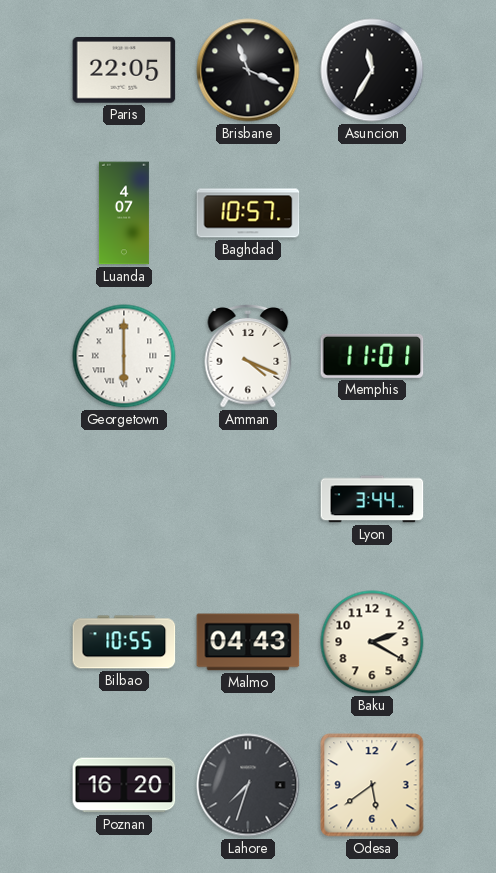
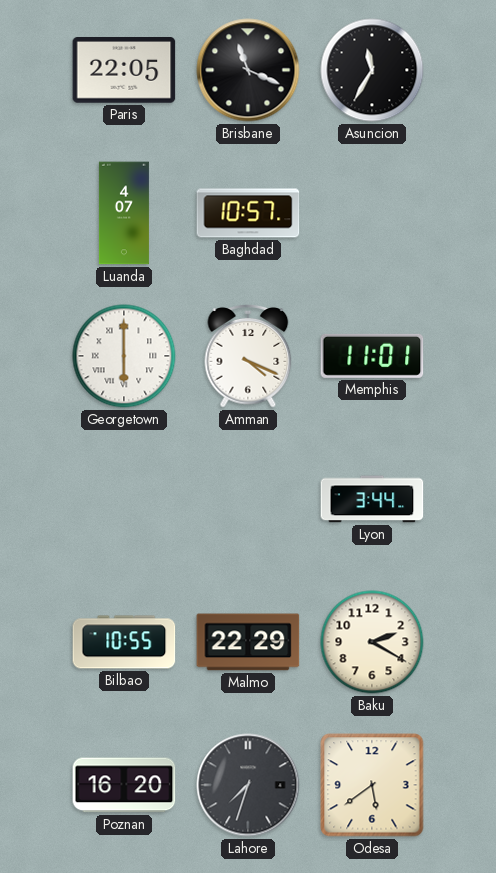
Malmo: 04:43 -> 22:29 (248, 642)
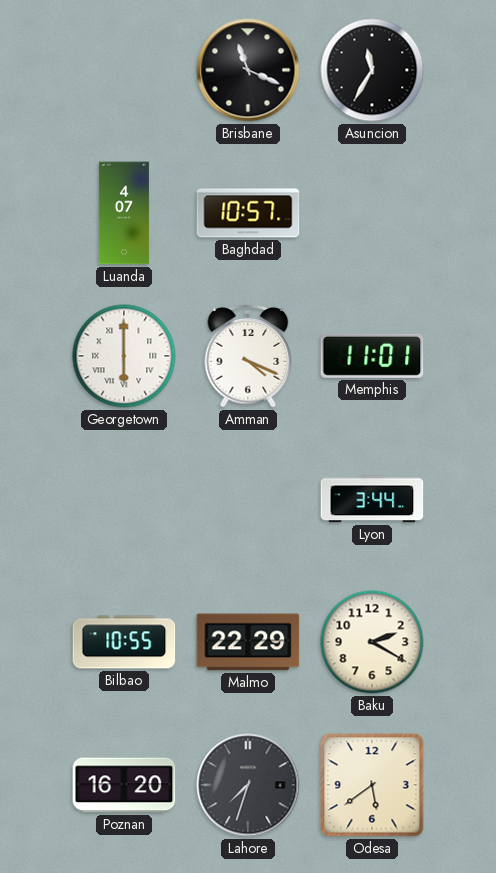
Paris: 22:05 -> none (124, 71)
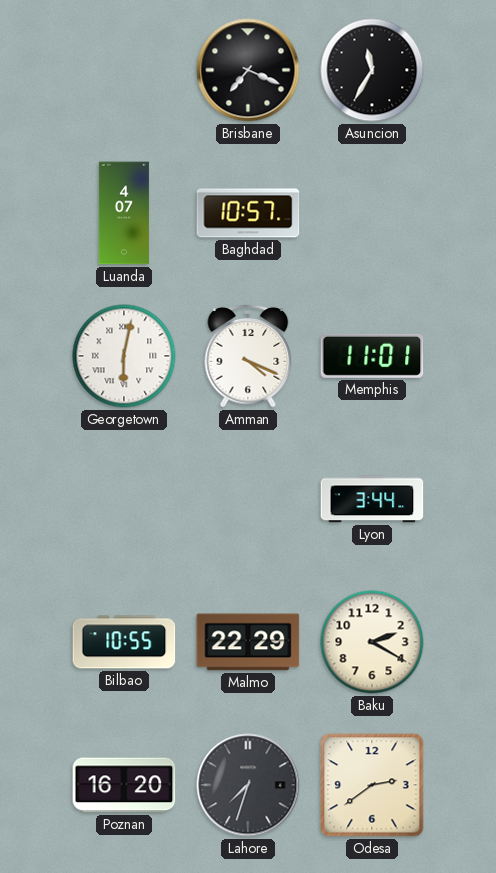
Brisbane: 11:19 -> 7:19 (248, 70)
Georgetown: 6:00 -> 6:02 (124, 356)
Odesa: 5:39 -> 2:39 (372, 785)
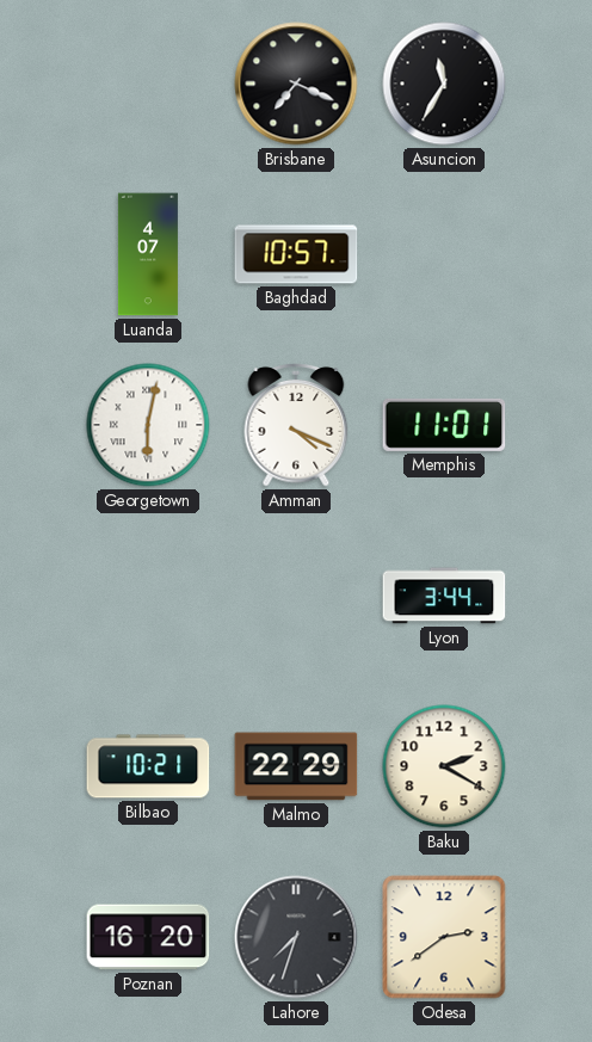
Bilbao: 10:55 -> 10:21 (148, 766)
